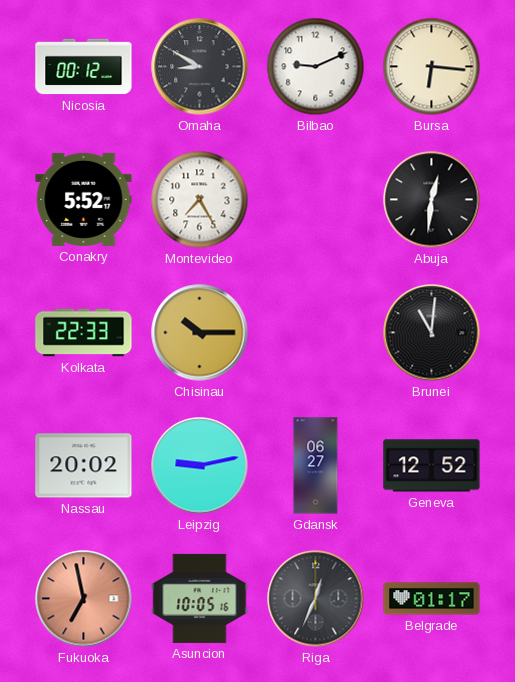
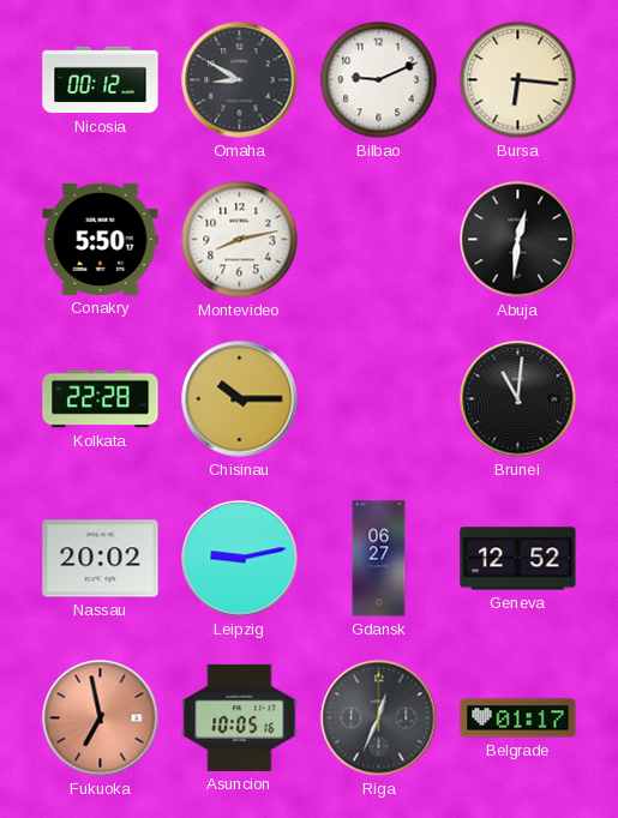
Conakry: 5:52 -> 5:50 (101, 239)
Montevideo: 7:25 -> 8:13 (240, 240)
Kolkata: 22:33 -> 22:28 (101, 399)
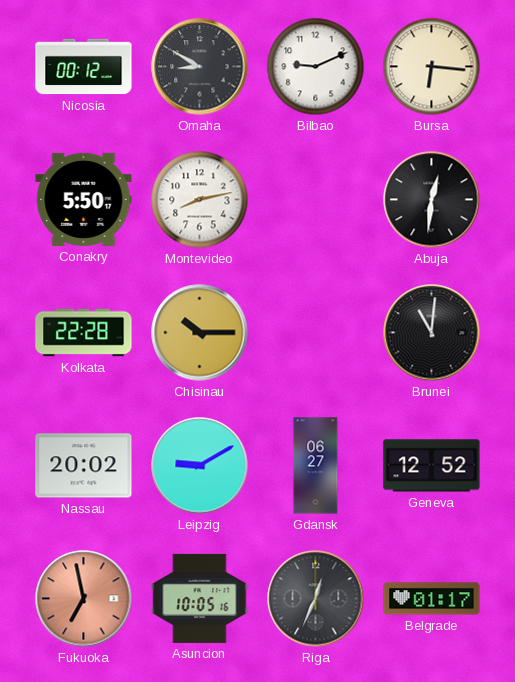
Leipzig: 9:13 -> 9:10 (200, 466)
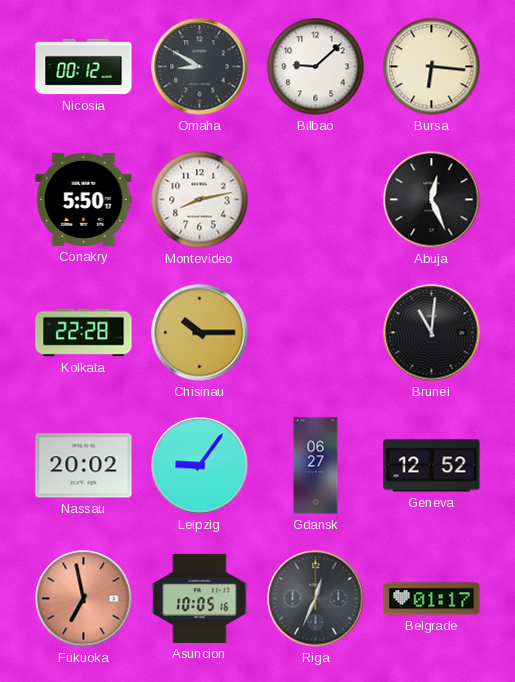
Bilbao: 9:11 -> 9:08 (316, 67)
Abuja: 12:31 -> 12:26 (432, 200)
Leipzig: 9:10 -> 9:06 (200, 466)
